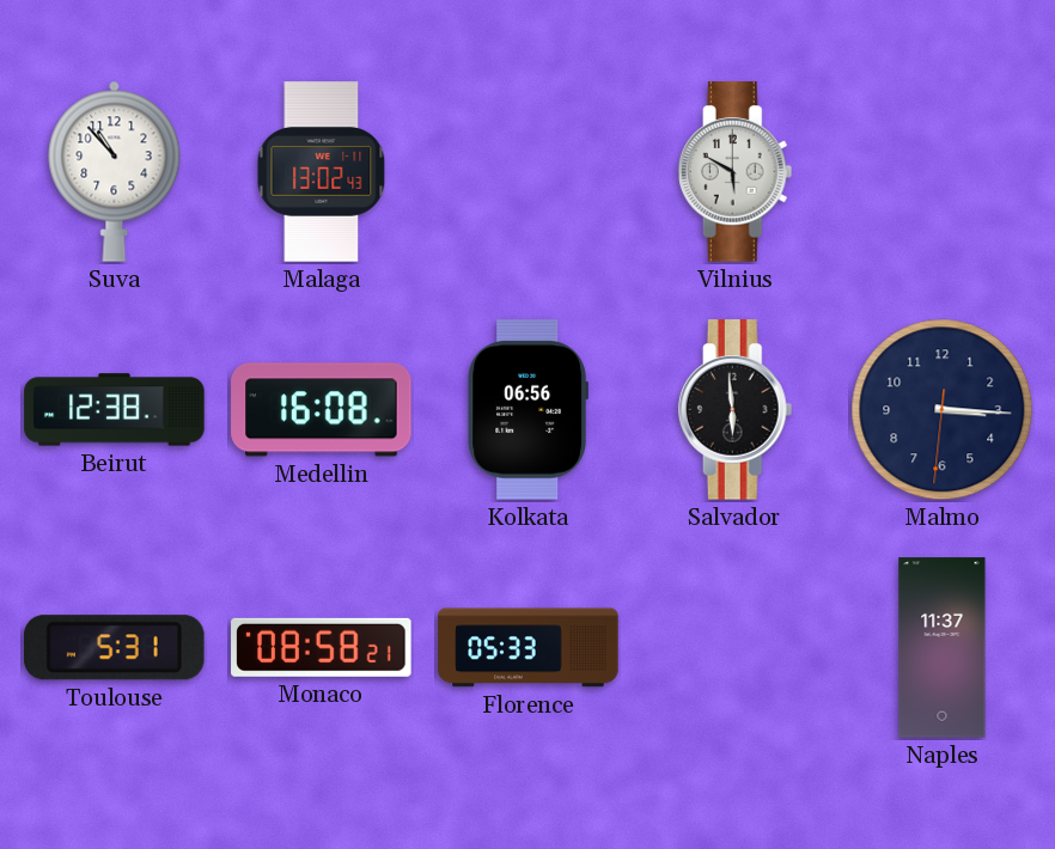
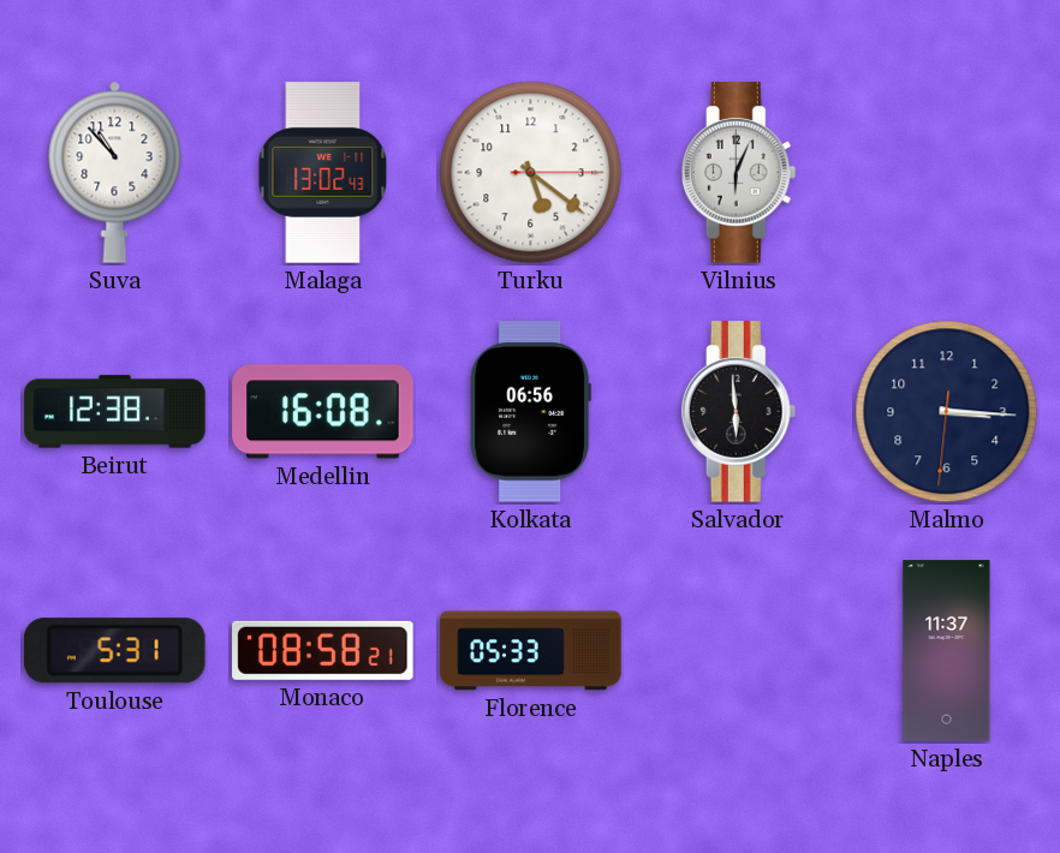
Turku: none -> 5:21 (531, 173)
Vilnius: 5:50 -> 6:04 (739, 173)
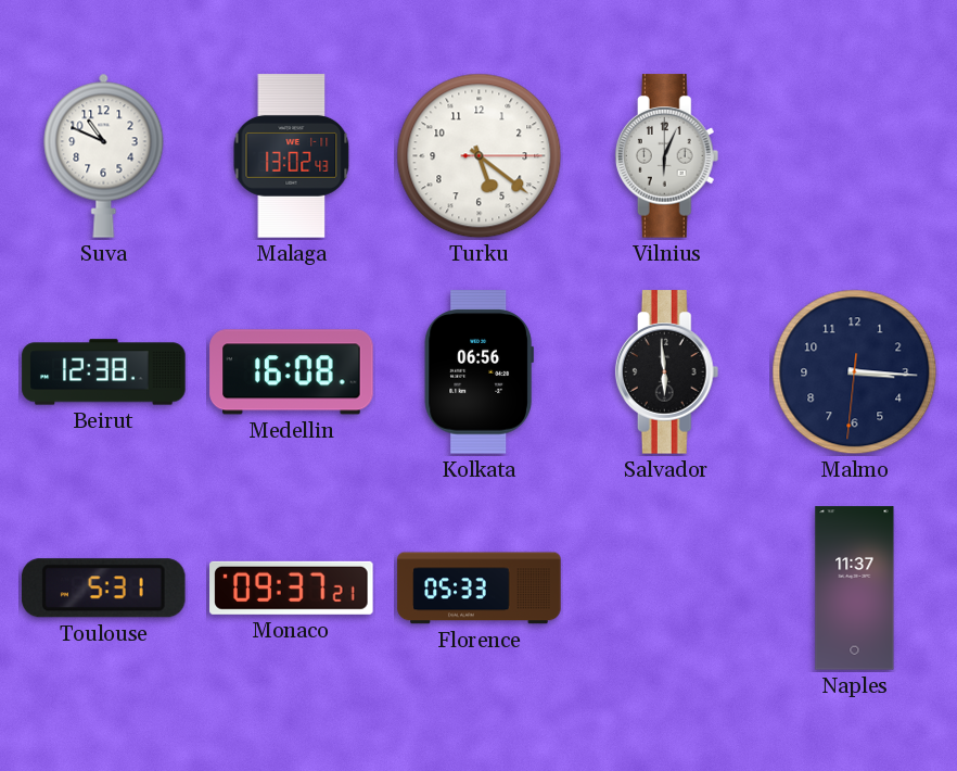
Suva: 10:53 -> 10:49 (104, 155)
Monaco: 08:58 -> 09:37 (292, 587)
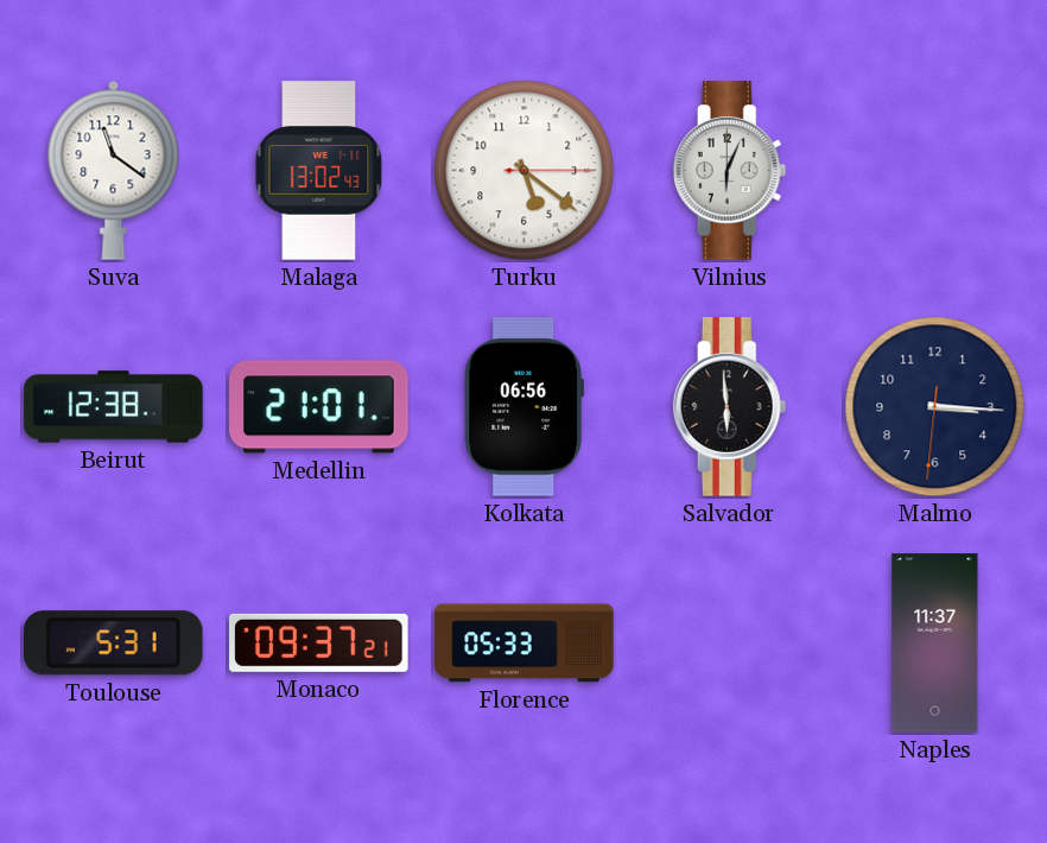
Suva: 10:49 -> 11:21 (114, 170)
Medellin: 16:08 -> 21:01 (319, 407)
